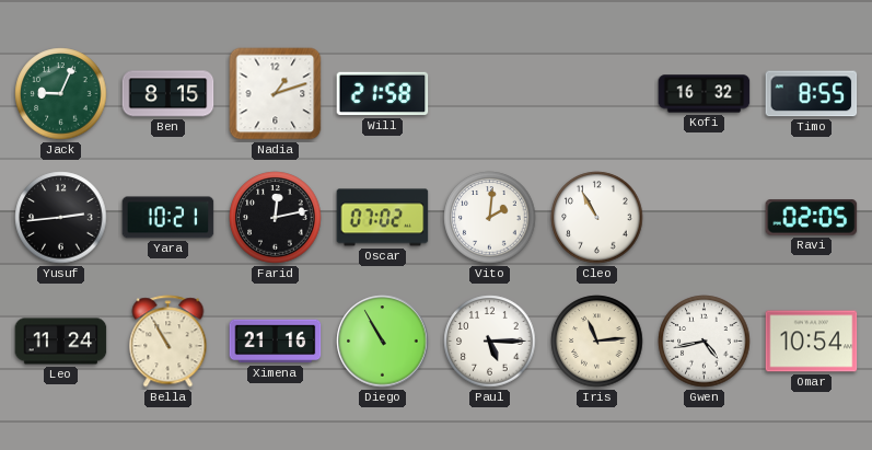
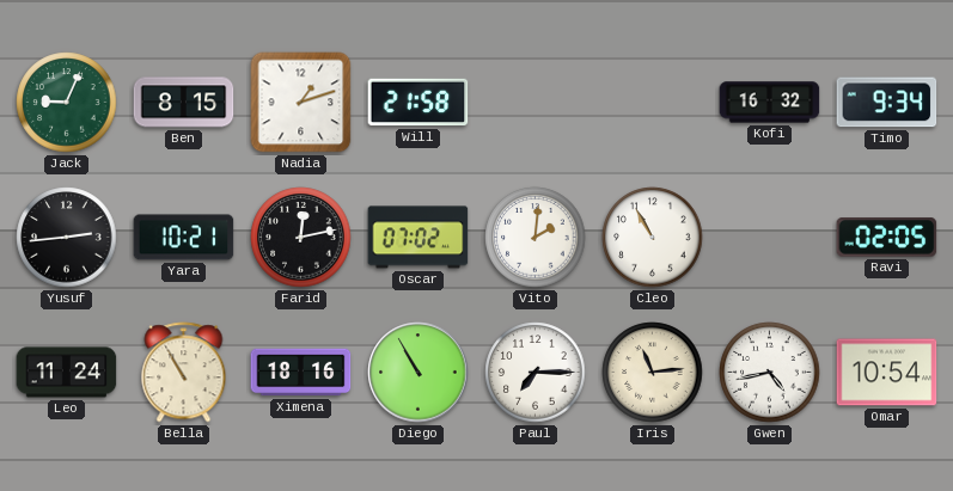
Timo: 8:55 -> 9:34 (887, 103)
Ximena: 21:16 -> 18:16 (301, 373)
Paul: 5:15 -> 7:15 (536, 373)
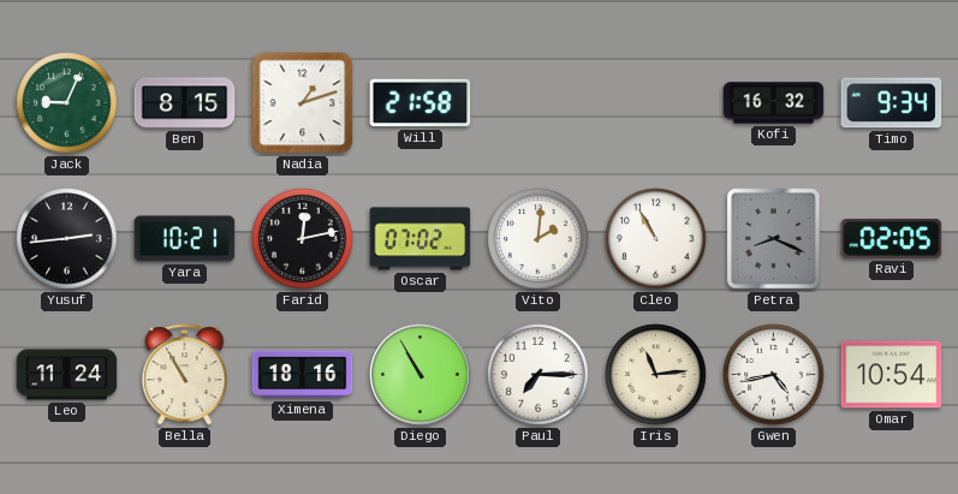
Petra: none -> 8:19 (774, 239)
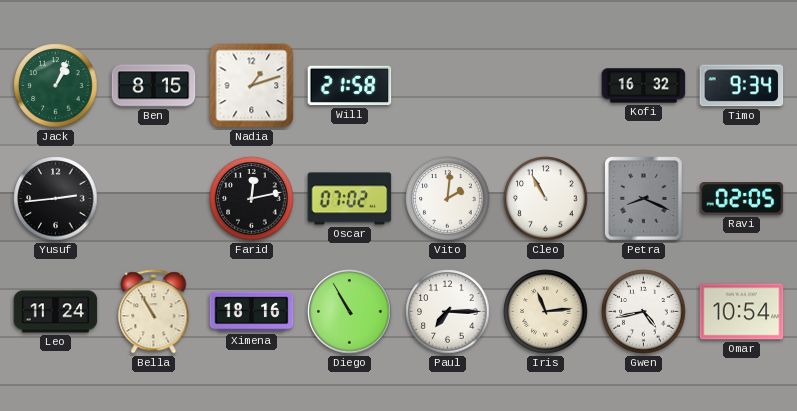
Jack: 9:04 -> 1:04 (56, 86)
Yara: 10:21 -> none (185, 239)
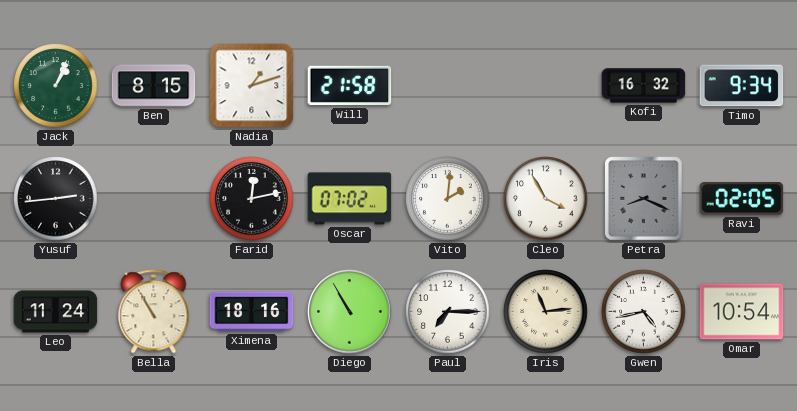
Cleo: 10:55 -> 3:55 (546, 199)
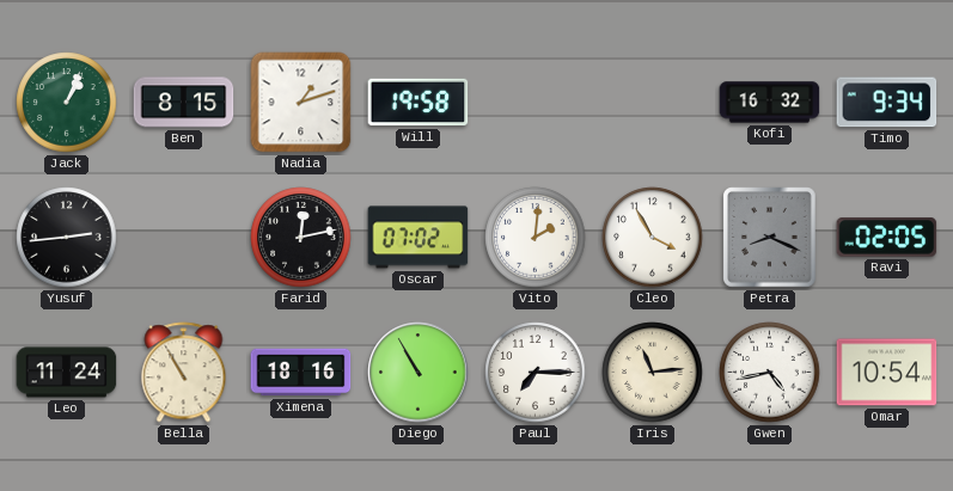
Will: 21:58 -> 19:58 (419, 103)
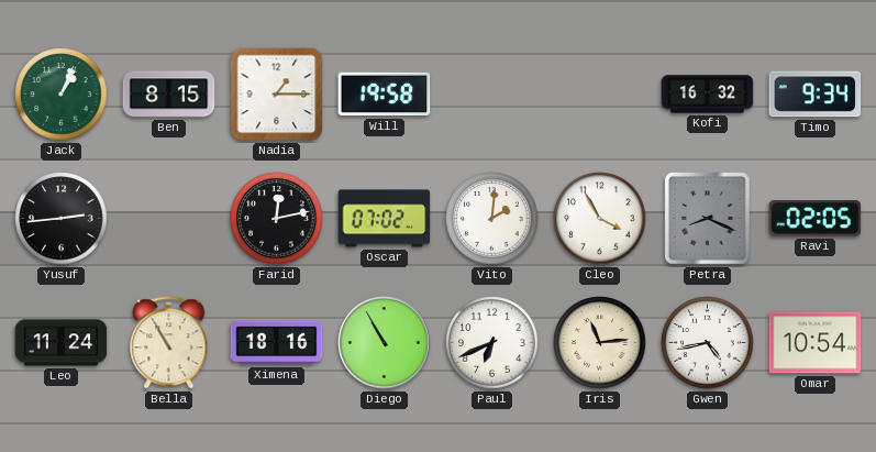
Nadia: 1:12 -> 1:15 (277, 95)
Paul: 7:15 -> 6:41 (492, 343)
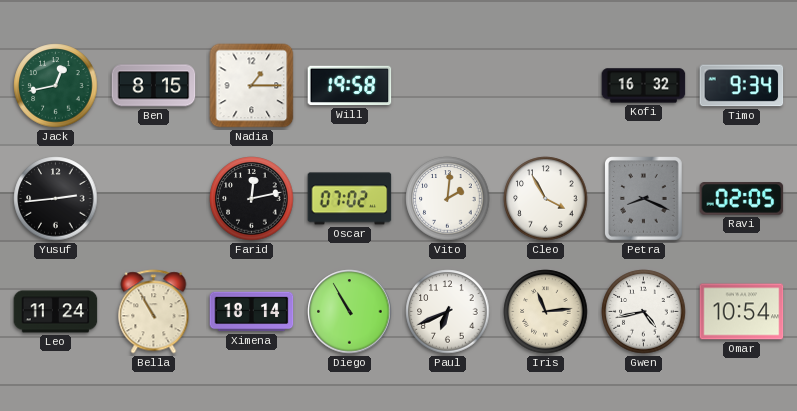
Jack: 1:04 -> 12:43 (56, 86)
Ximena: 18:16 -> 18:14 (252, 312)
